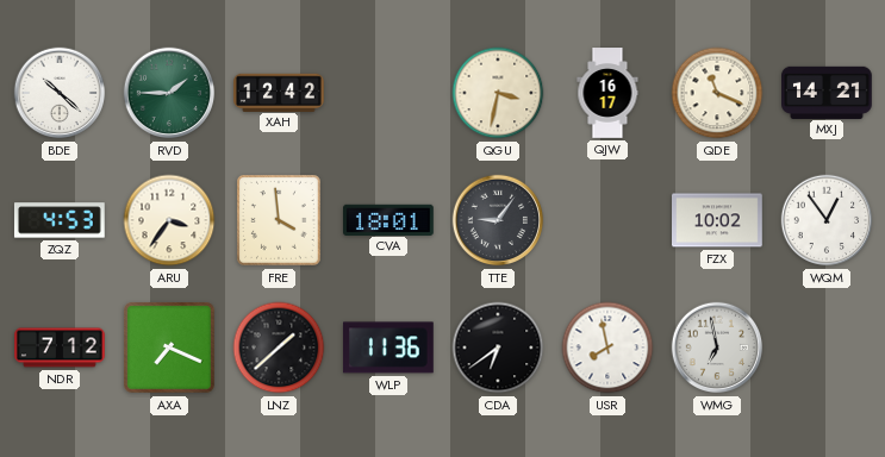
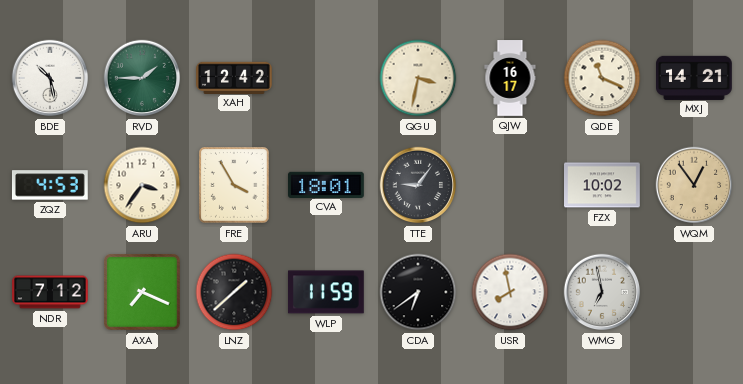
BDE: 10:22 -> 10:28 (50, 78)
FRE: 3:59 -> 3:55 (235, 186)
WQM dial: white -> champagne (694, 185)
WLP: 11:36 -> 11:59 (327, 292)
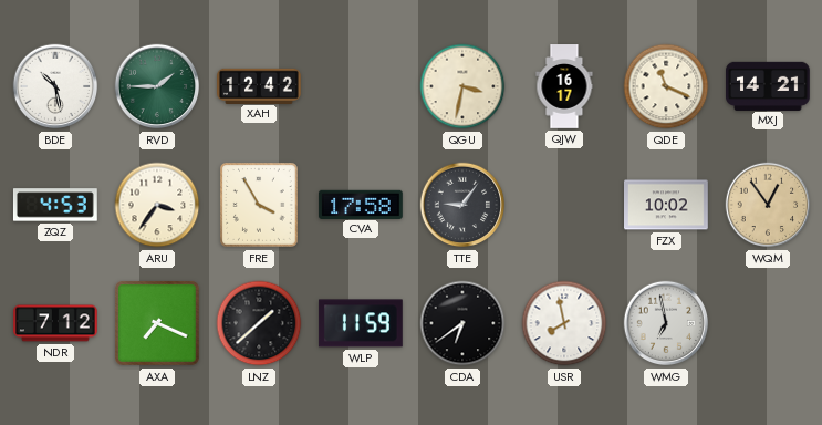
CVA: 18:01 -> 17:58 (362, 204)
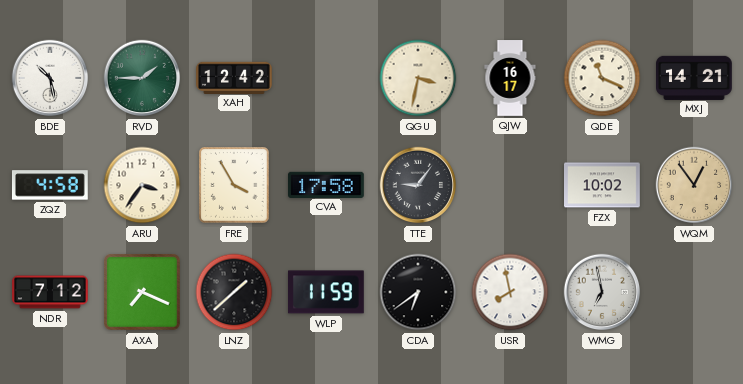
ZQZ: 4:53 -> 4:58 (50, 185)
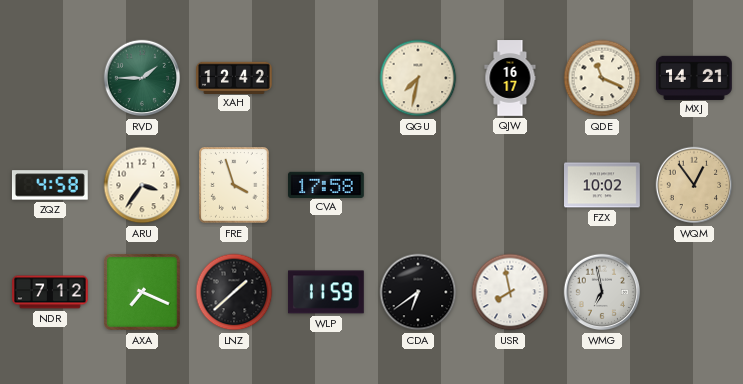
BDE: 10:28 -> none (50, 78)
QGU: 3:32 -> 7:32 (418, 78)
FRE: 3:55 -> 3:57 (235, 186)
TTE: 9:06 -> none (418, 185)
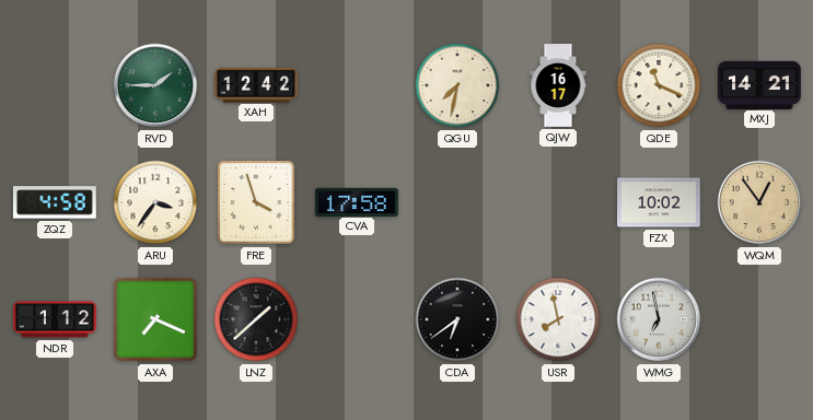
NDR: 7:12 -> 1:12 (55, 319)
WLP: 11:59 -> none (327, 292)
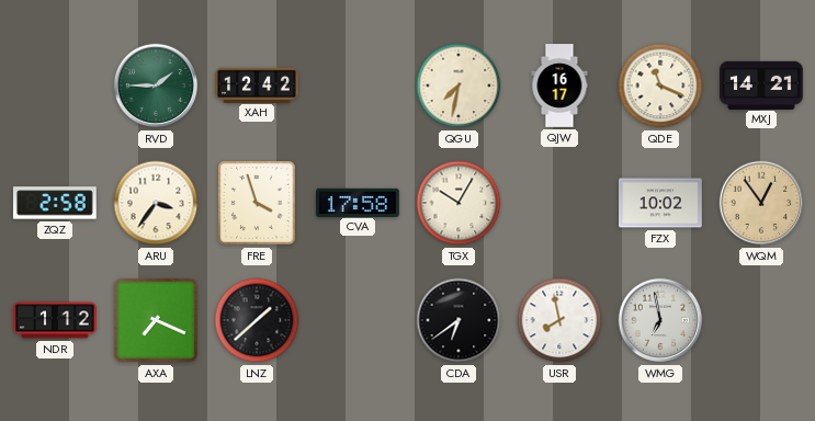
ZQZ: 4:58 -> 2:58 (55, 203)
TGX: none -> 10:05 (459, 203)
